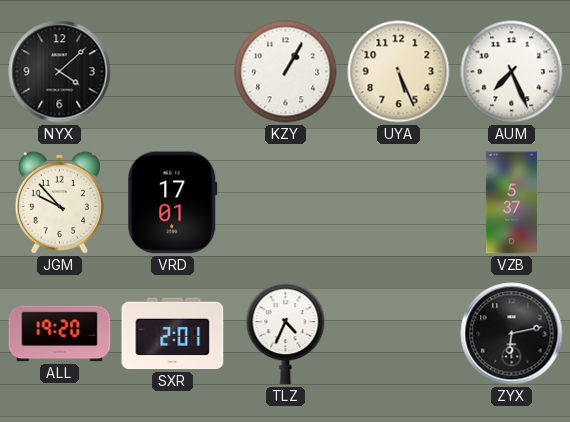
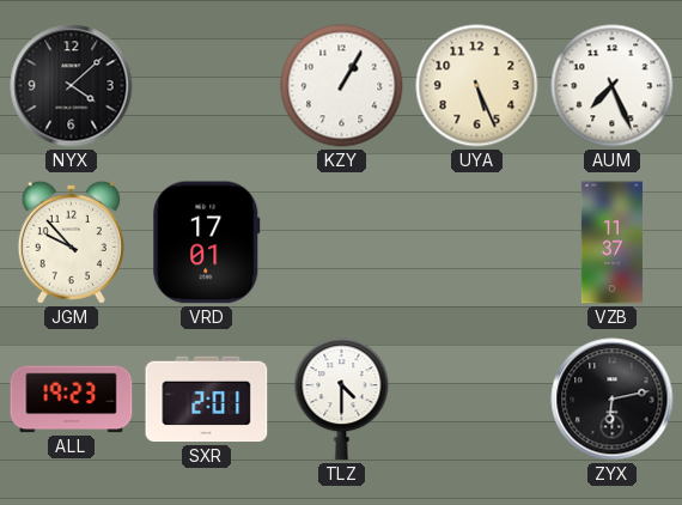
VZB: 5:37 -> 11:37 (611, 243)
ALL: 19:20 -> 19:23 (72, 400)
TLZ: 4:34 -> 4:30 (342, 400)
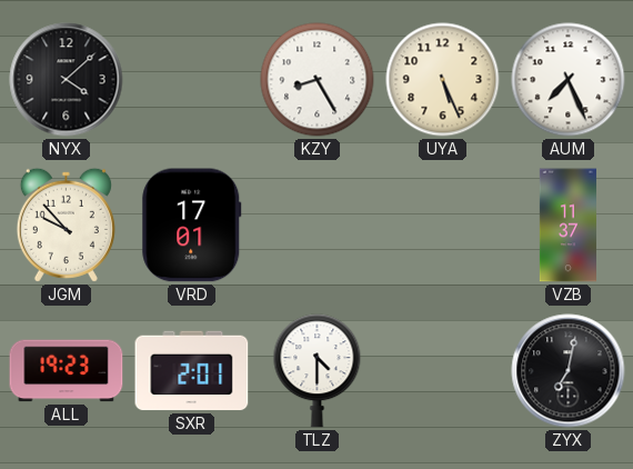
KZY: 1:05 -> 8:25 (318, 80)
ZYX: 6:13 -> 7:02 (569, 371)
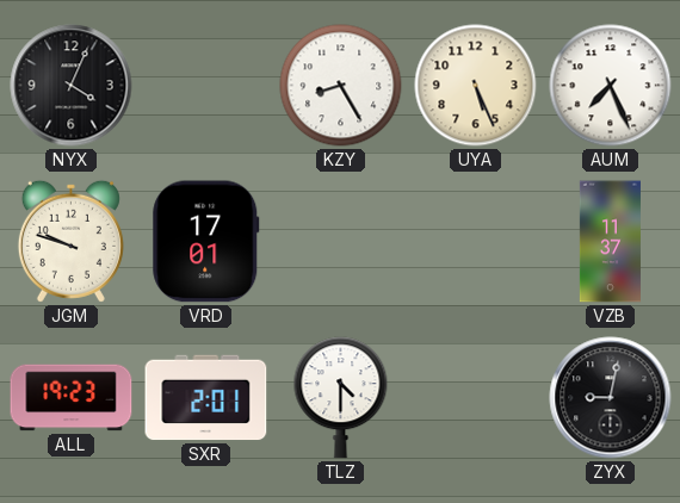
NYX: 4:08 -> 4:04 (72, 86)
JGM: 9:53 -> 9:48 (70, 241)
ZYX: 7:02 -> 9:02 (611, 398)
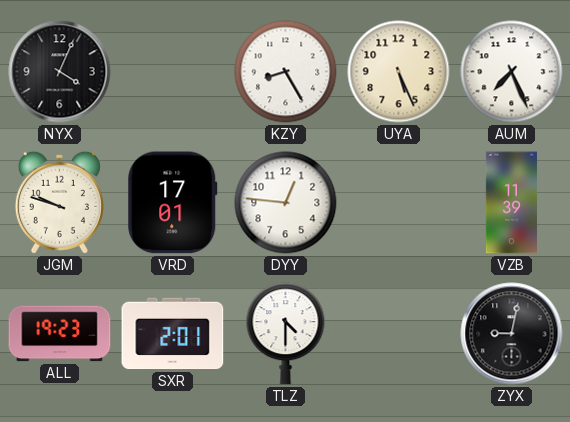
DYY: none -> 12:46 (286, 203)
VZB: 11:37 -> 11:39 (511, 203)
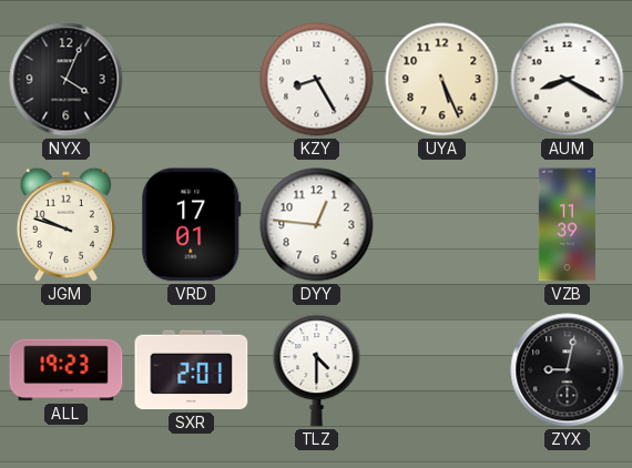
AUM: 7:26 -> 8:20 (568, 80)
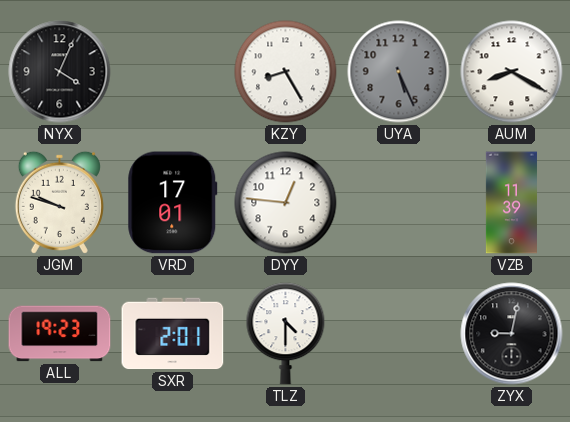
UYA dial: cream -> grey (399, 72)
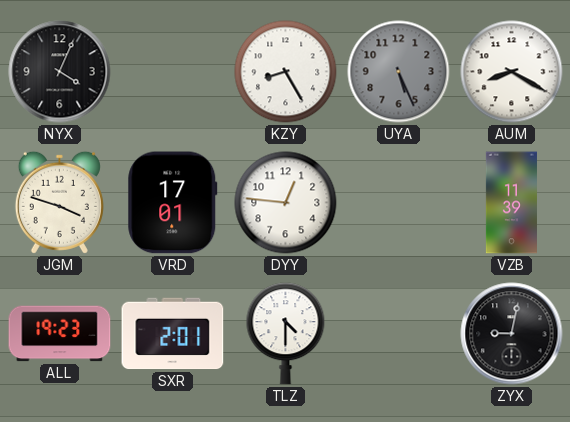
JGM: 9:48 -> 3:48 (59, 202)
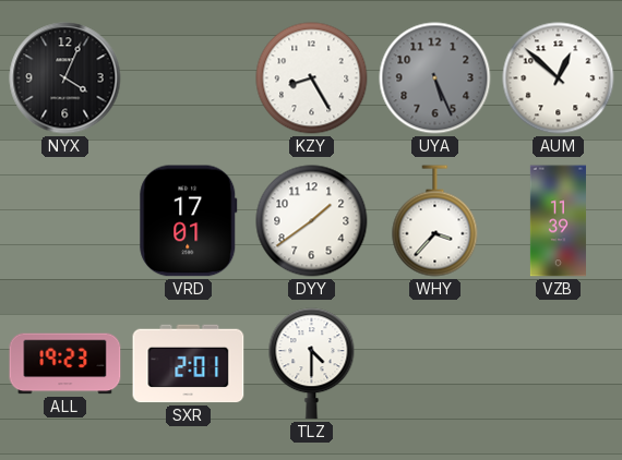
AUM: 8:20 -> 12:52 (559, 78)
JGM: 3:48 -> none (59, 202)
DYY: 12:46 -> 1:39 (312, 221)
WHY: none -> 3:37 (435, 221)
ZYX: 9:02 -> none (512, 334)
